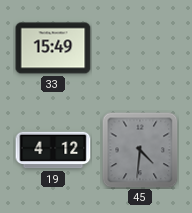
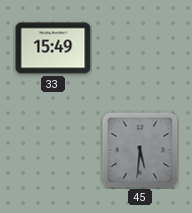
19: 4:12 -> none (53, 150)
45: 4:31 -> 5:31 (140, 150)
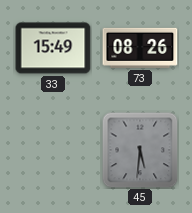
73: none -> 08:26 (140, 48)
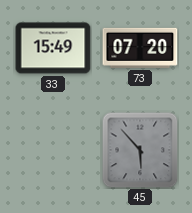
73: 08:26 -> 07:20 (140, 48)
45: 5:31 -> 5:53 (140, 150)
